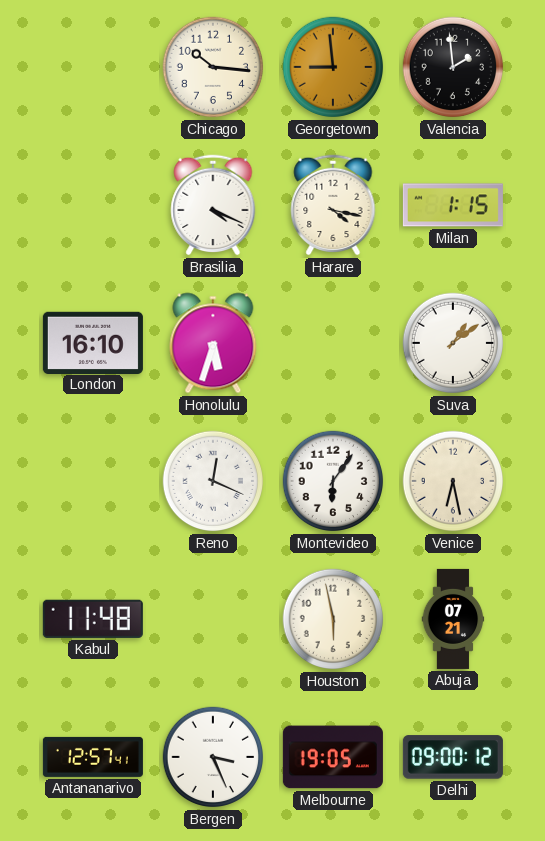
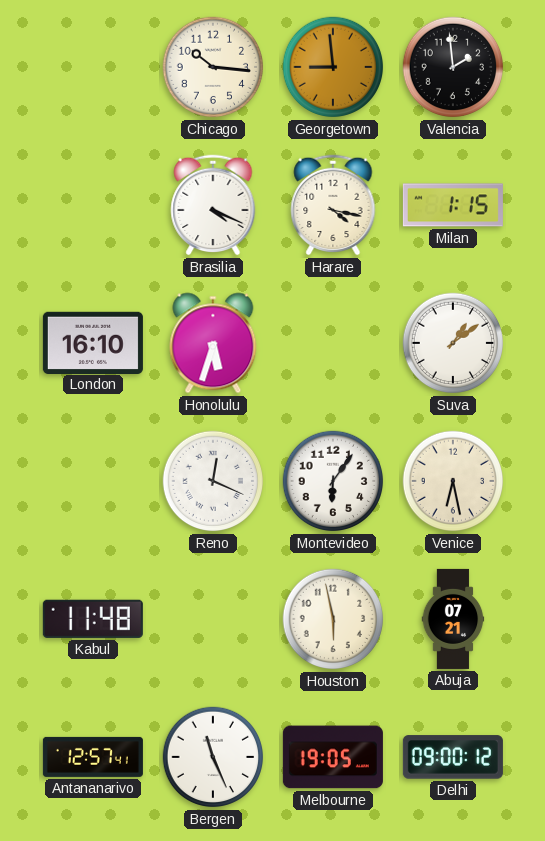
Bergen: 3:26 -> 11:26 (213, 757)
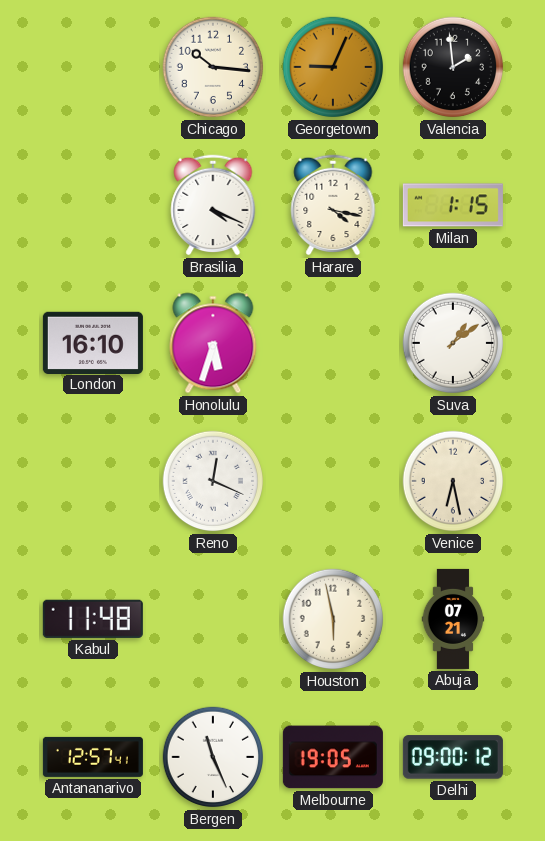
Georgetown: 8:59 -> 9:04 (333, 67)
Montevideo: 6:06 -> none (333, 481)
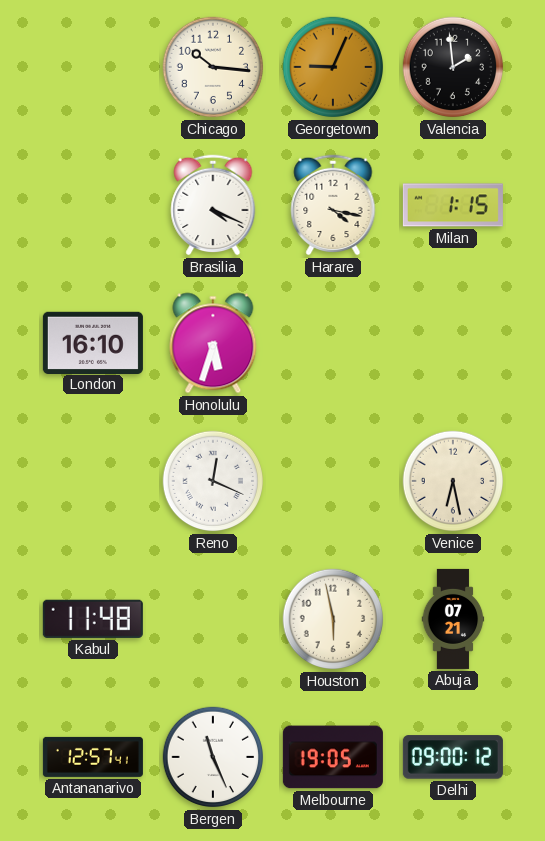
Suva: 1:09 -> none (453, 343)
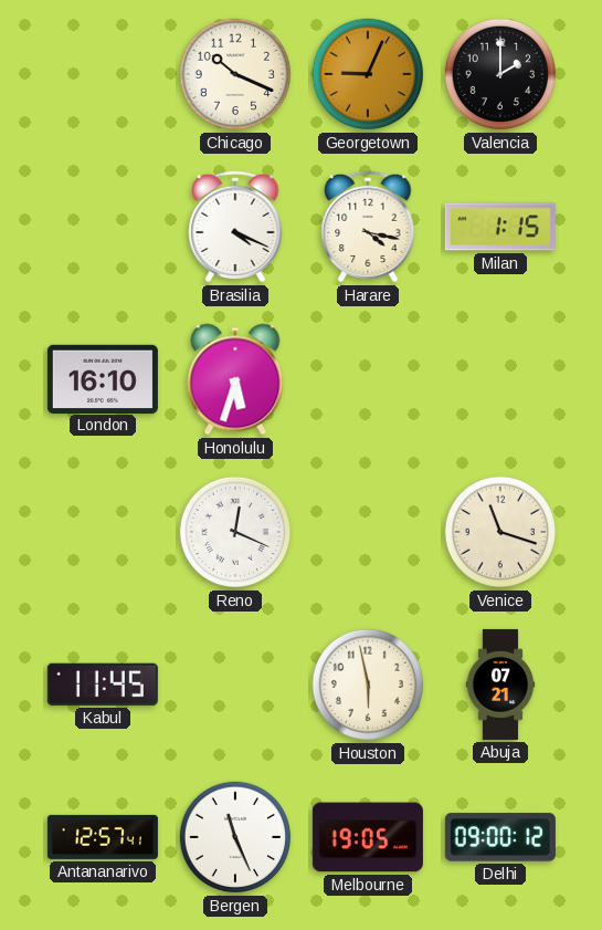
Chicago: 10:16 -> 10:19 (235, 74)
Valencia: 1:59 -> 2:00 (500, 74)
Venice: 6:28 -> 11:18 (500, 532)
Kabul: 11:48 -> 11:45 (103, 685)
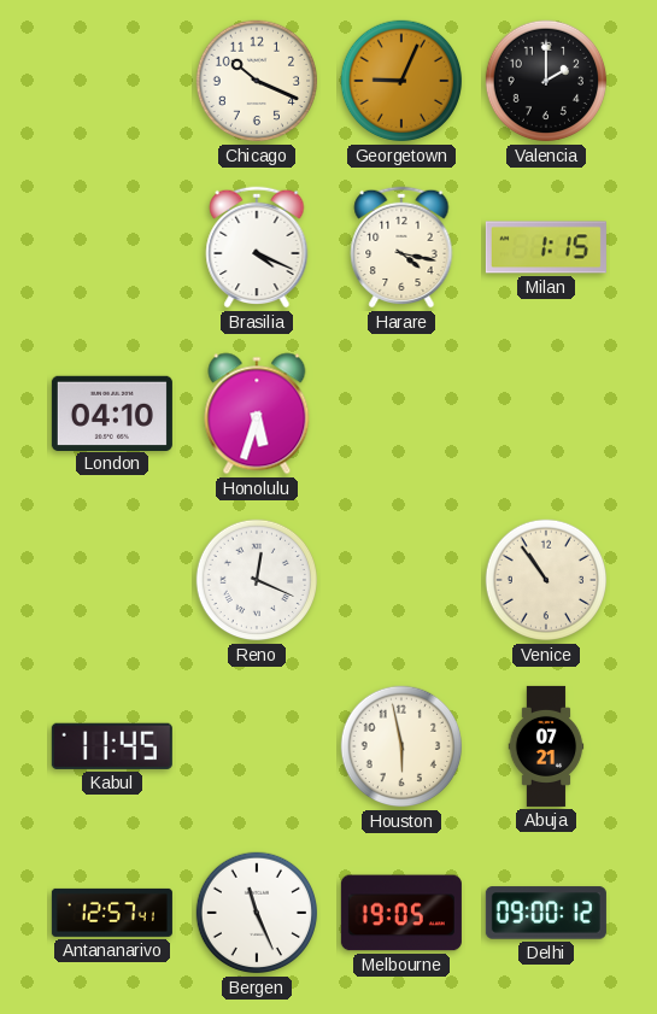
London: 16:10 -> 04:10 (112, 412)
Venice: 11:18 -> 10:54 (546, 580)
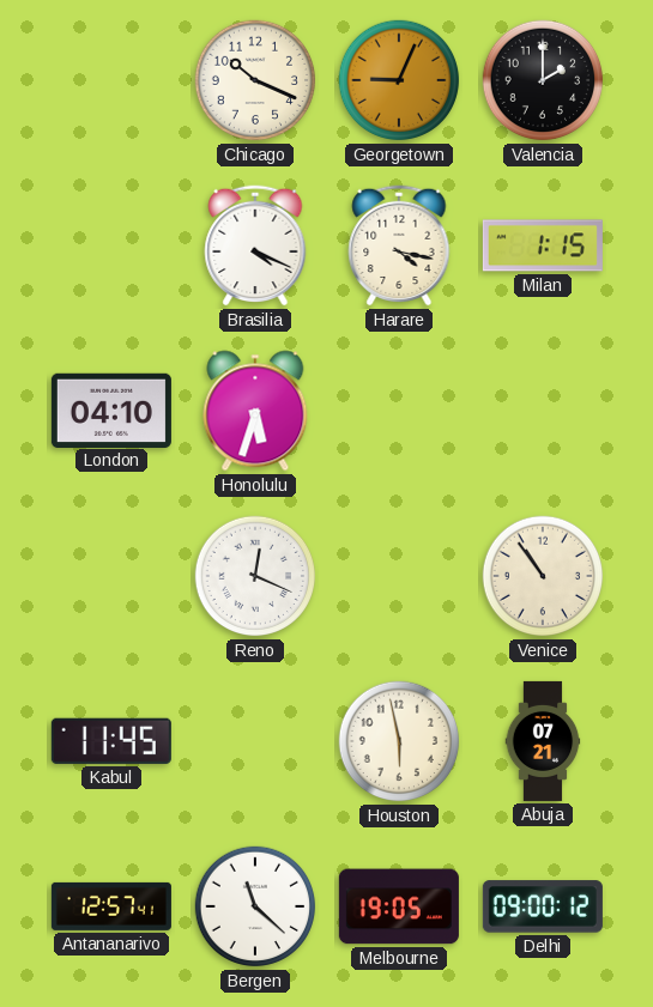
Bergen: 11:26 -> 11:22 (255, 906)
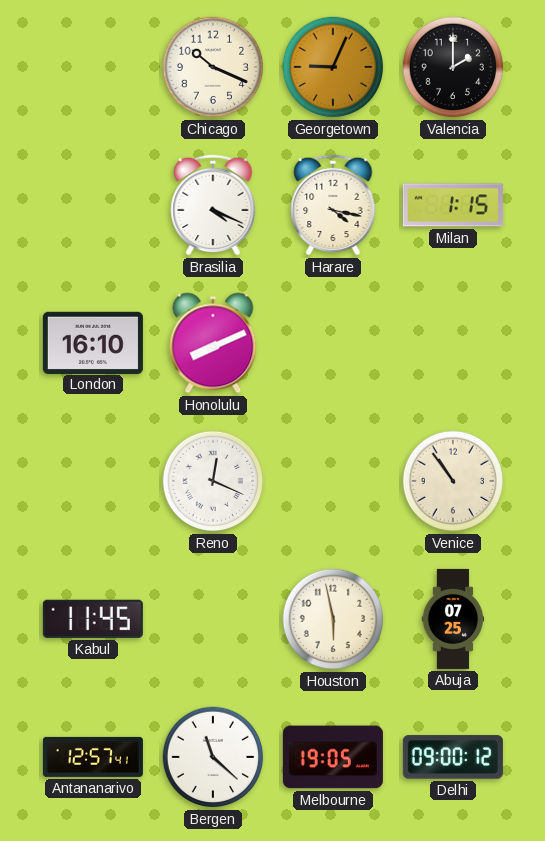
London: 04:10 -> 16:10 (93, 342)
Honolulu: 5:33 -> 8:11 (213, 343)
Abuja: 07:21 -> 07:25 (453, 619)
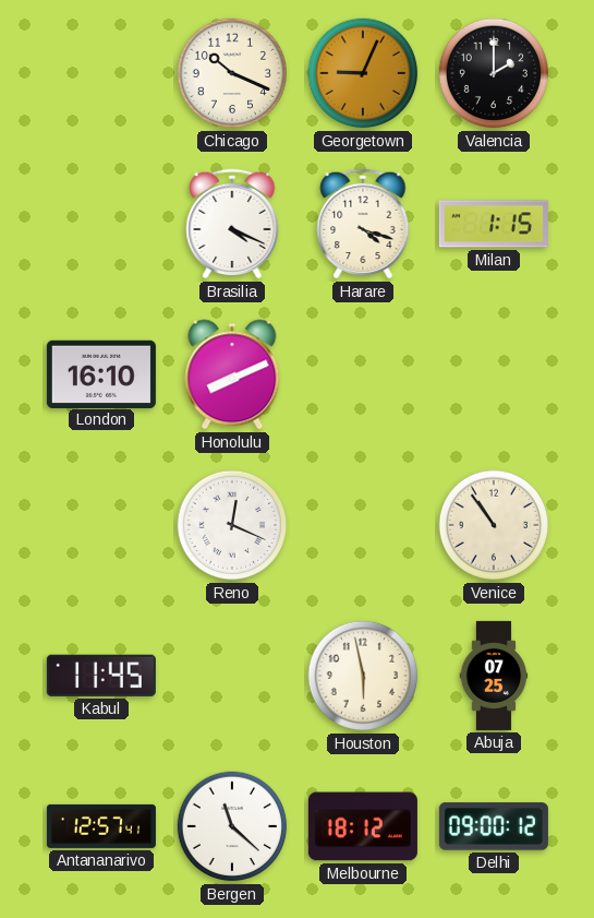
Harare: 4:17 -> 4:18 (363, 224)
Melbourne: 19:05 -> 18:12 (363, 826)
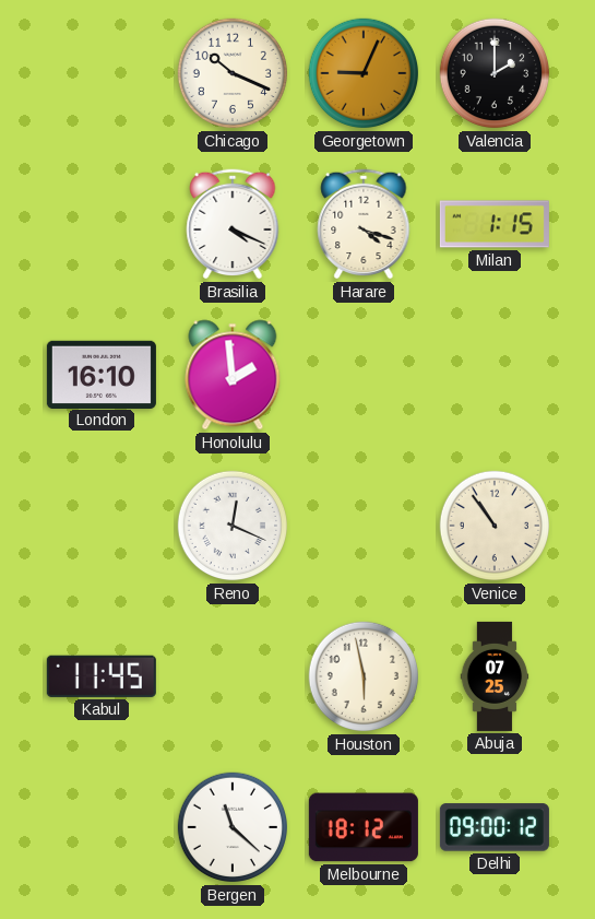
Honolulu: 8:11 -> 1:59 (233, 375)
Antananarivo: 12:57 -> none (101, 826)
